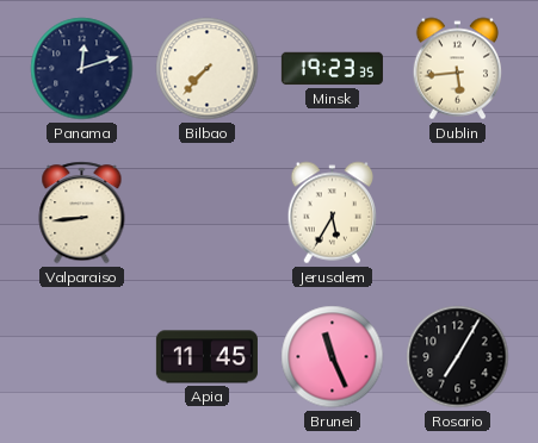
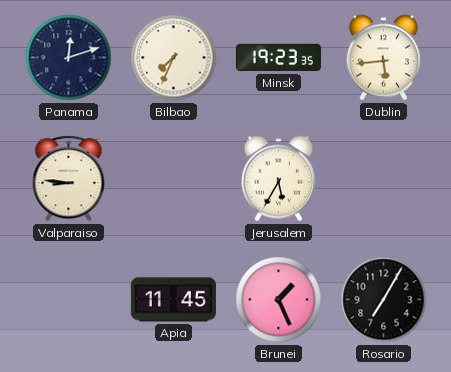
Bilbao: 7:37 -> 7:34 (174, 58)
Valparaiso: 8:44 -> 8:46 (69, 179)
Brunei: 11:26 -> 1:26 (279, 300)
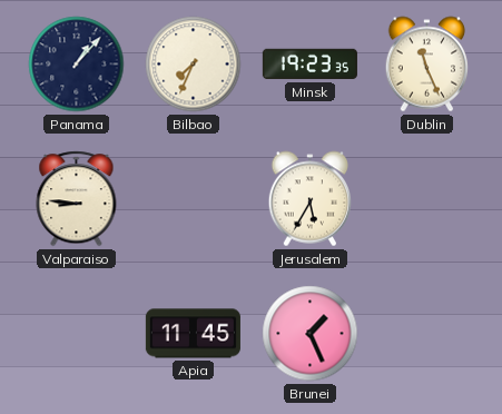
Panama: 12:12 -> 1:07 (77, 65)
Dublin: 5:44 -> 11:26 (427, 65)
Rosario: 7:05 -> none (384, 300)
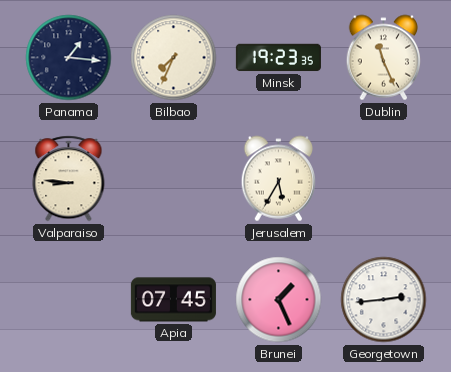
Panama: 1:07 -> 1:16 (69, 58)
Apia: 11:45 -> 07:45 (173, 300)
Georgetown: none -> 2:44 (384, 300)
